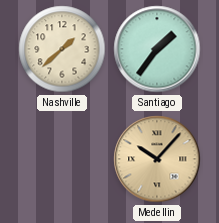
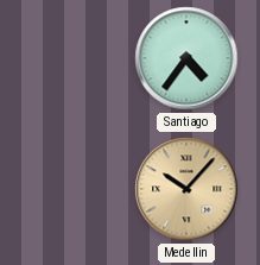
Nashville: 1:38 -> none (62, 49)
Santiago: 1:36 -> 4:36 (186, 58)
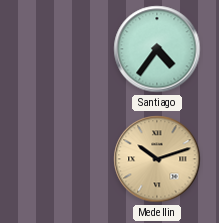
Medellin: 10:07 -> 10:12 (157, 159)
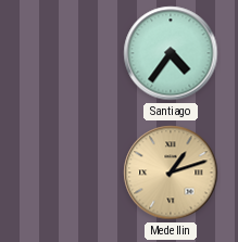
Medellin: 10:12 -> 1:12 (171, 173)
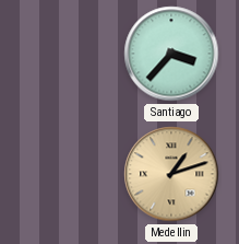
Santiago: 4:36 -> 3:37 (171, 54)
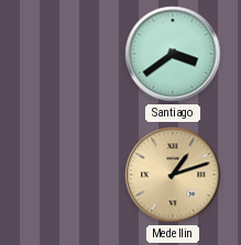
Santiago: 3:37 -> 3:39 (173, 54)
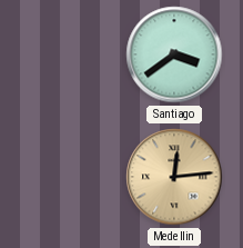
Medellin: 1:12 -> 12:14 (174, 177)
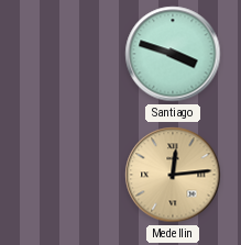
Santiago: 3:39 -> 3:48 (173, 54)
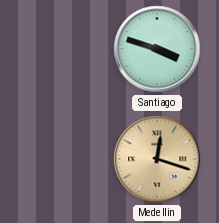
Medellin: 12:14 -> 12:18 (157, 159)
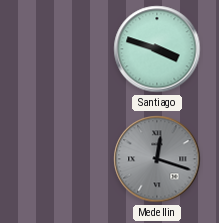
Medellin dial: champagne -> grey (157, 159)
